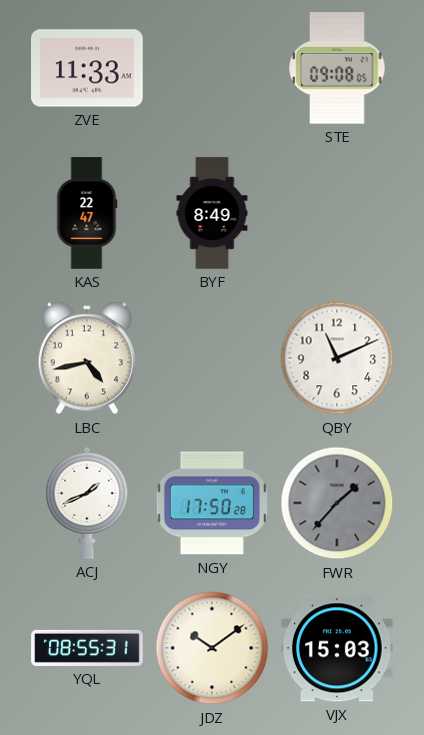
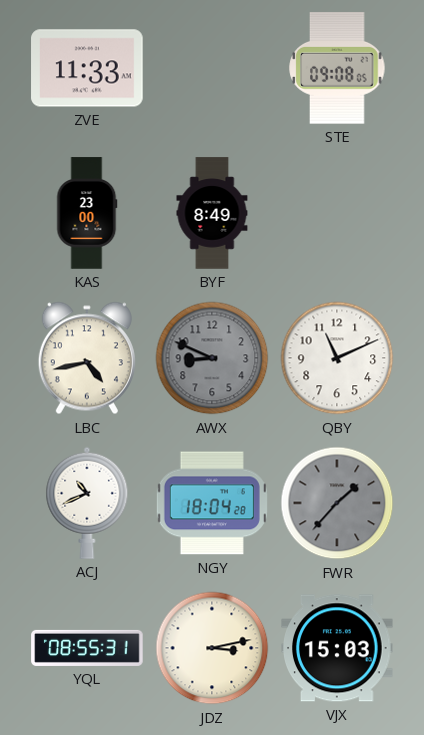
KAS: 22:47 -> 23:00 (87, 213)
AWX: none -> 8:49 (212, 358)
ACJ: 1:41 -> 10:41 (87, 503)
NGY: 17:50 -> 18:04 (212, 503)
JDZ: 10:09 -> 3:13 (212, 648)
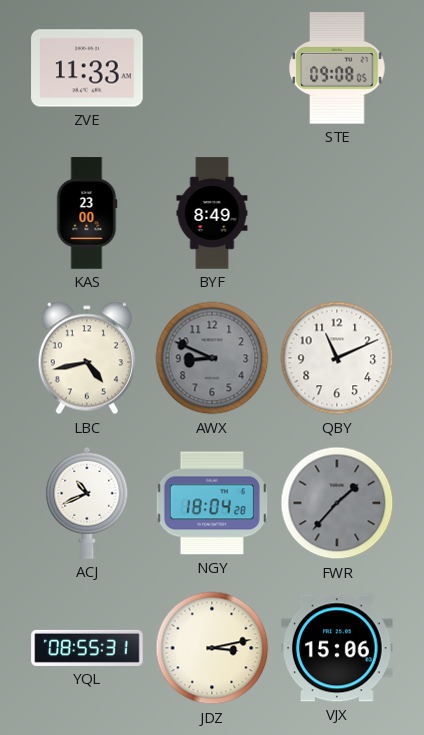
VJX: 15:03 -> 15:06 (337, 648)
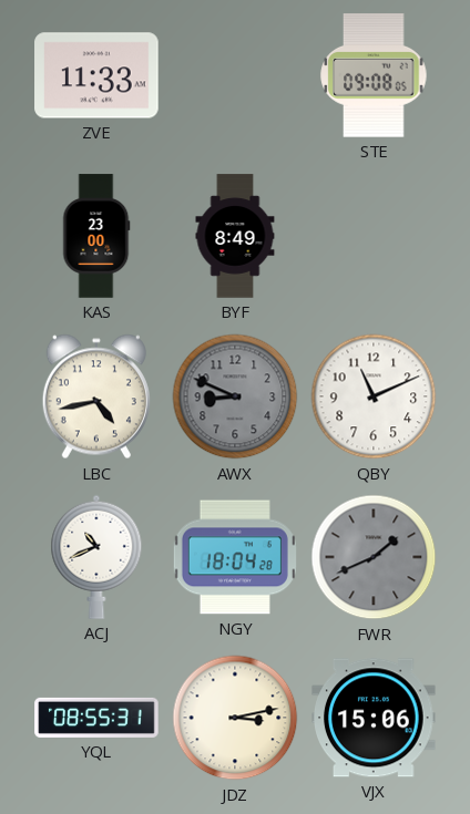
FWR: 1:37 -> 1:41 (374, 557)
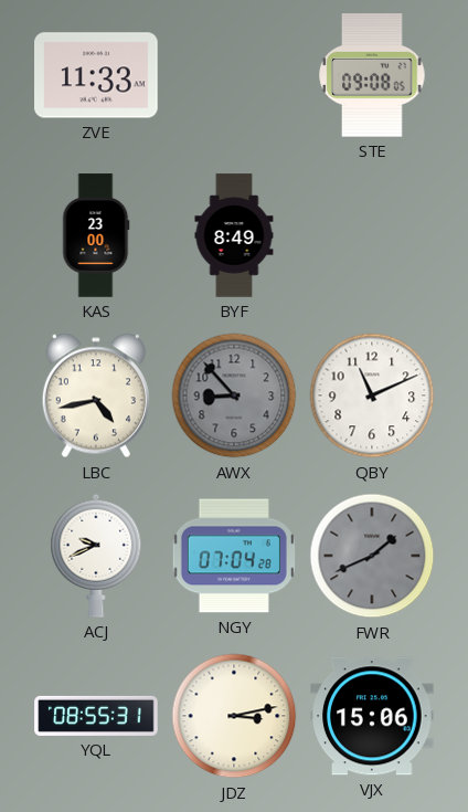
AWX: 8:49 -> 8:53 (234, 396)
ACJ: 10:41 -> 9:41 (96, 556)
NGY: 18:04 -> 07:04 (234, 556)
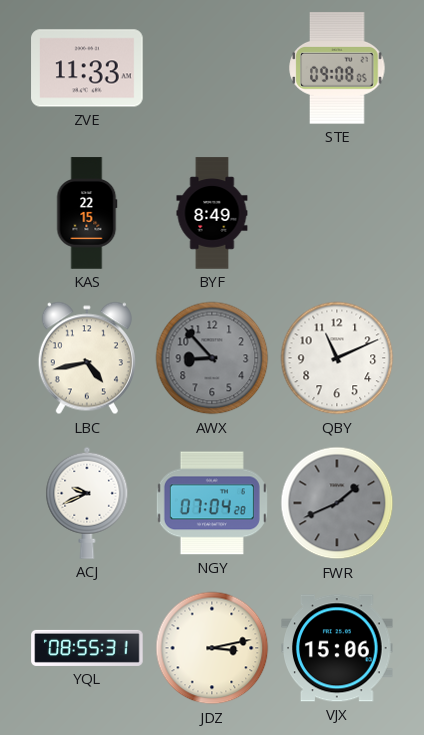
KAS: 23:00 -> 22:15 (87, 213)
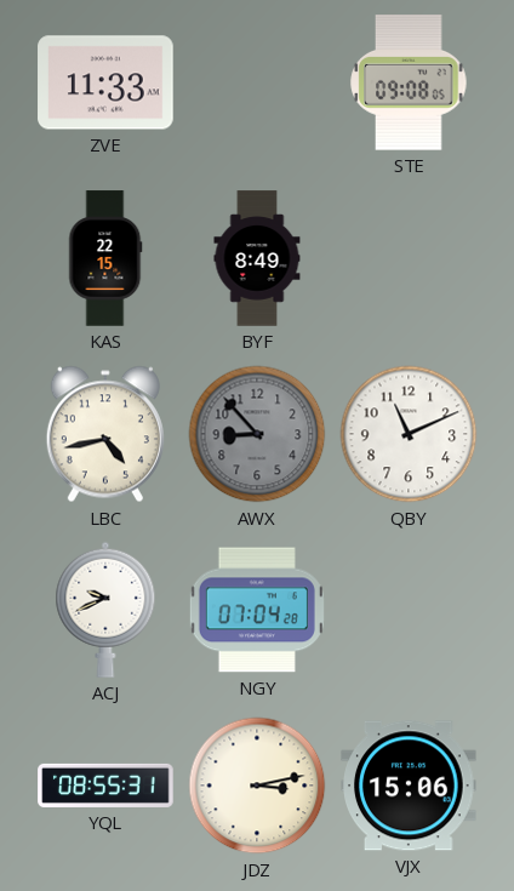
FWR: 1:41 -> none (337, 503)
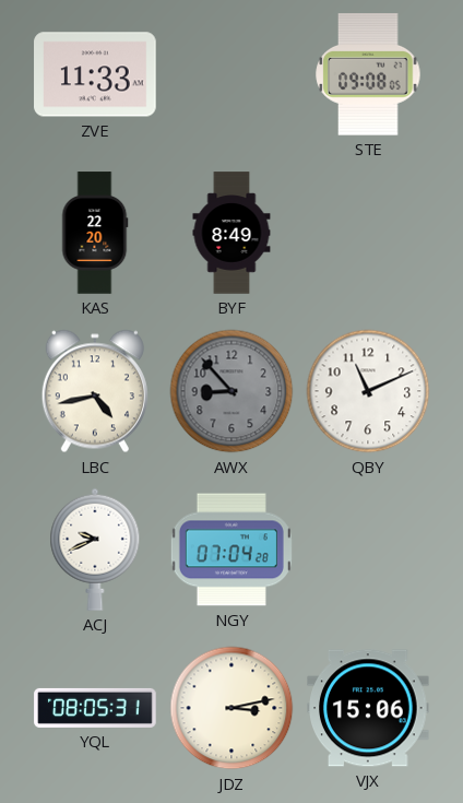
KAS: 22:15 -> 22:20 (95, 233)
YQL: 08:55 -> 08:05 (95, 708)
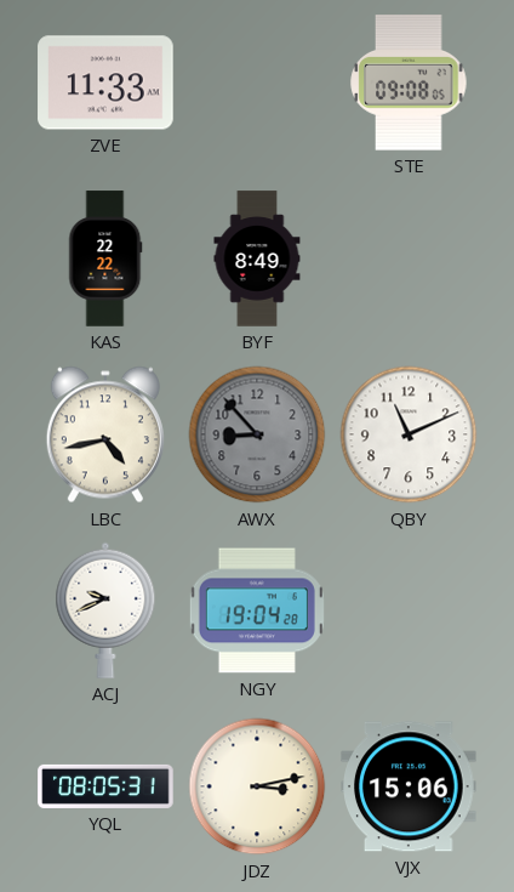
KAS: 22:20 -> 22:22 (105, 258)
NGY: 07:04 -> 19:04 (257, 610)
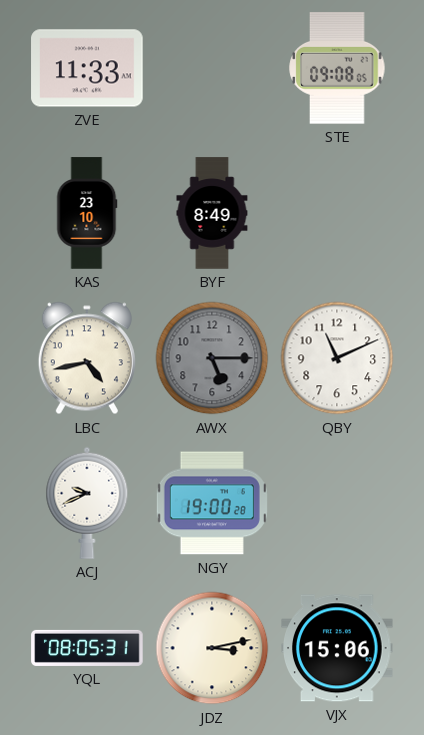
KAS: 22:22 -> 23:10 (87, 213)
AWX: 8:53 -> 5:15 (212, 358)
NGY: 19:04 -> 19:00 (212, 503)
